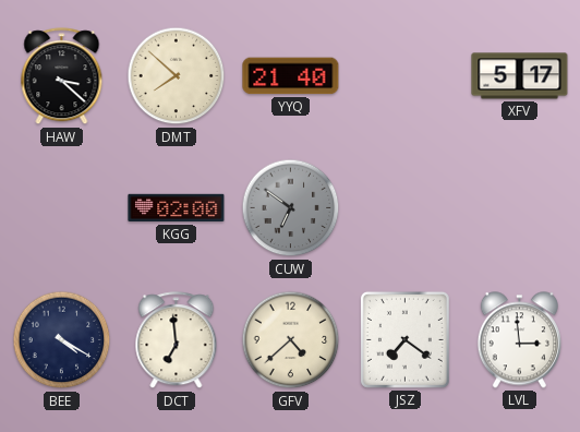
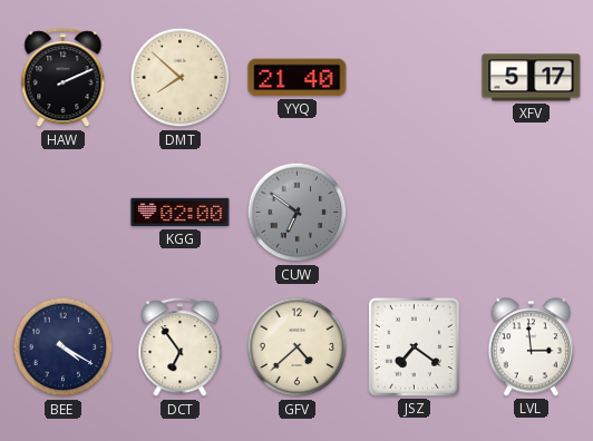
HAW: 3:22 -> 2:11 (64, 78)
DCT: 6:59 -> 6:54 (181, 347)
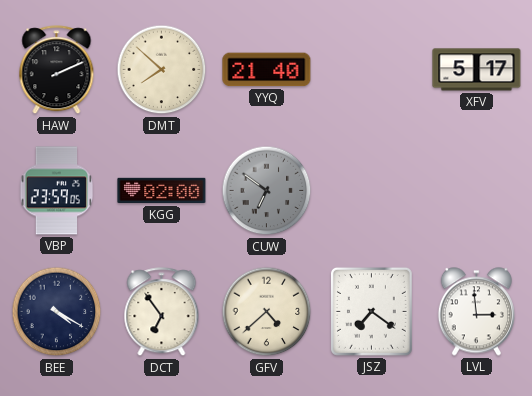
VBP: none -> 23:59 (57, 191)
